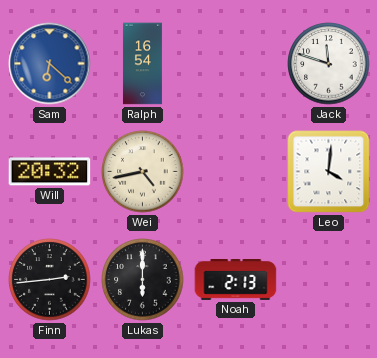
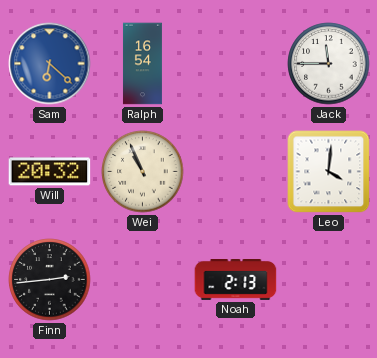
Jack: 11:48 -> 11:45 (329, 64)
Wei: 4:43 -> 10:56 (143, 172)
Lukas: 6:00 -> none (143, 280)
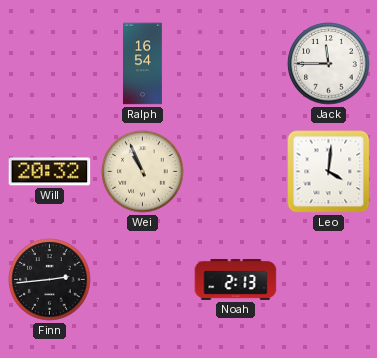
Sam: 6:22 -> none (50, 64)
